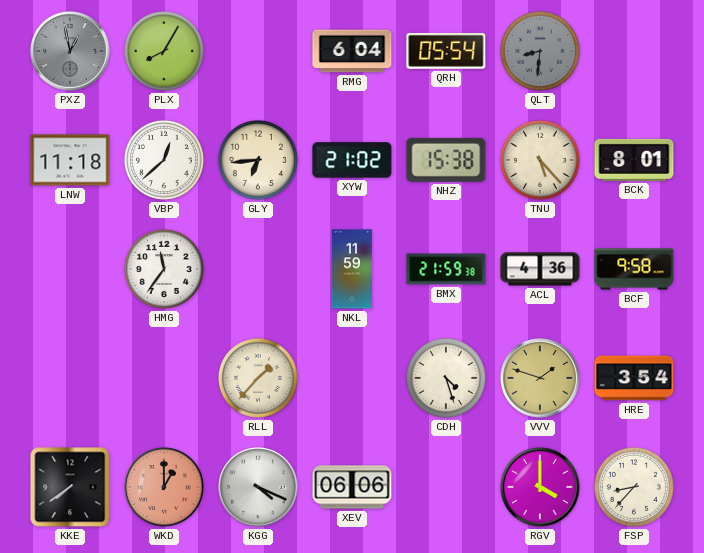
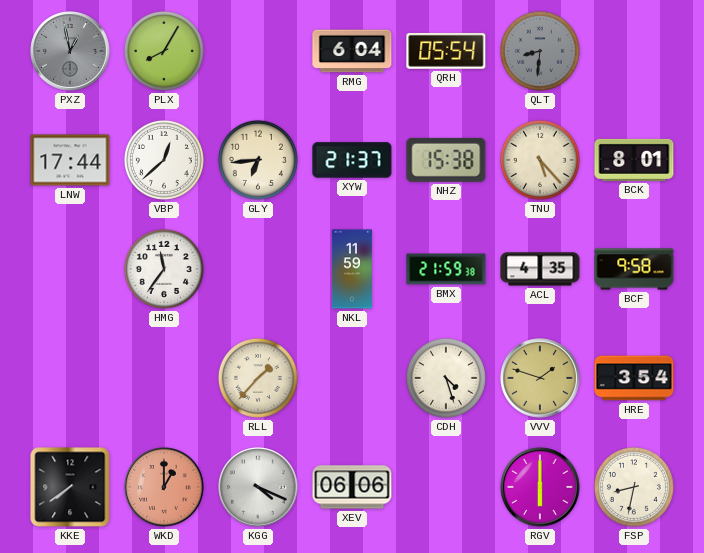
LNW: 11:18 -> 17:44 (70, 160)
XYW: 21:02 -> 21:37 (352, 160)
ACL: 4:36 -> 4:35 (540, 269)
RGV: 4:00 -> 6:00 (540, 487)
FSP: 8:37 -> 8:32 (634, 487)
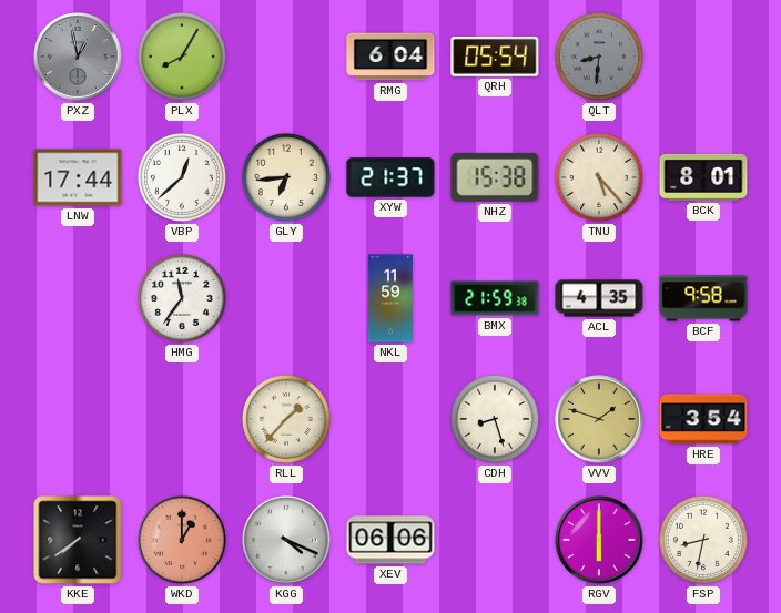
CDH: 4:27 -> 8:27 (495, 419)
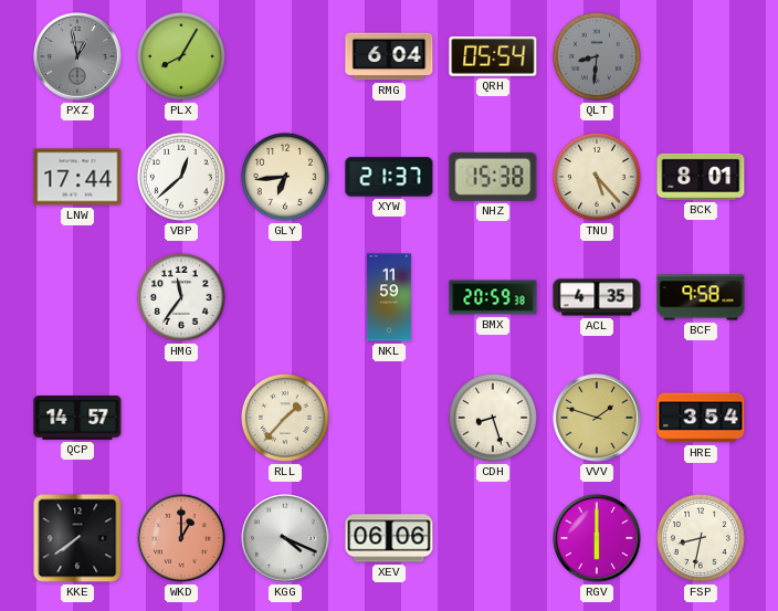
BMX: 21:59 -> 20:59 (493, 297)
QCP: none -> 14:57 (77, 419)
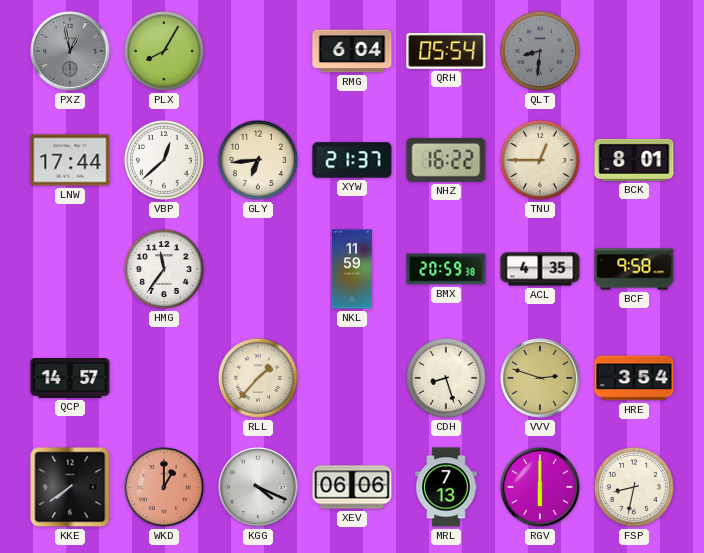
NHZ: 15:38 -> 16:22 (446, 160)
TNU: 5:23 -> 12:45 (540, 160)
VVV: 1:48 -> 2:48 (540, 378)
MRL: none -> 7:13 (446, 487)
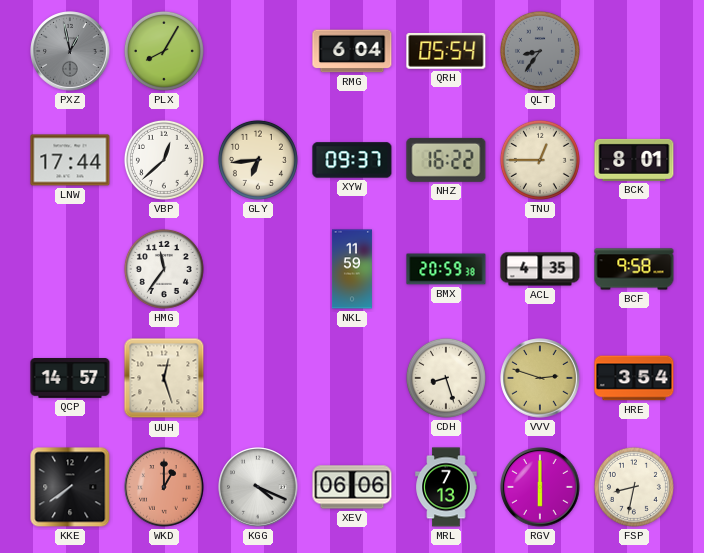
QLT: 8:31 -> 8:36 (540, 51)
XYW: 21:37 -> 09:37 (352, 160)
UUH: none -> 12:27 (164, 378)
RLL: 1:37 -> none (258, 378)
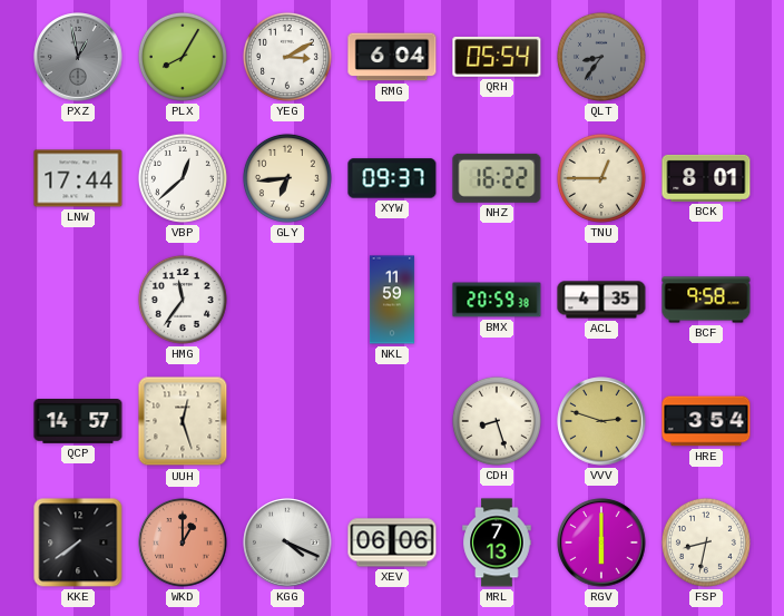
YEG: none -> 3:10 (287, 57)
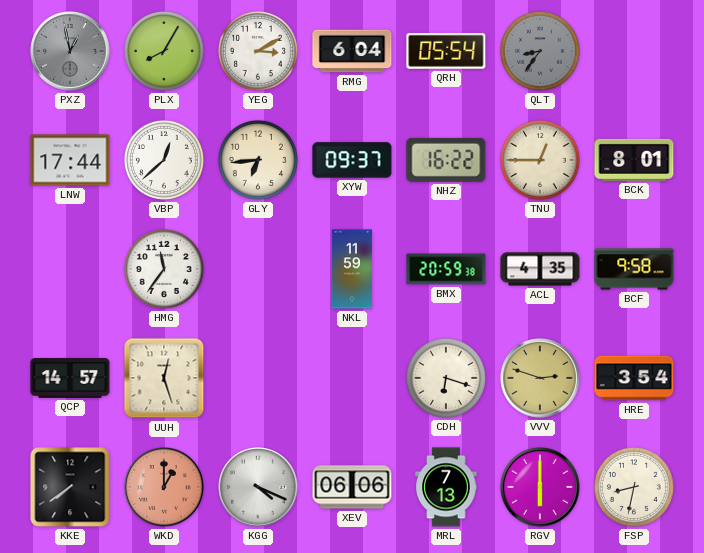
CDH: 8:27 -> 6:18 (446, 378)
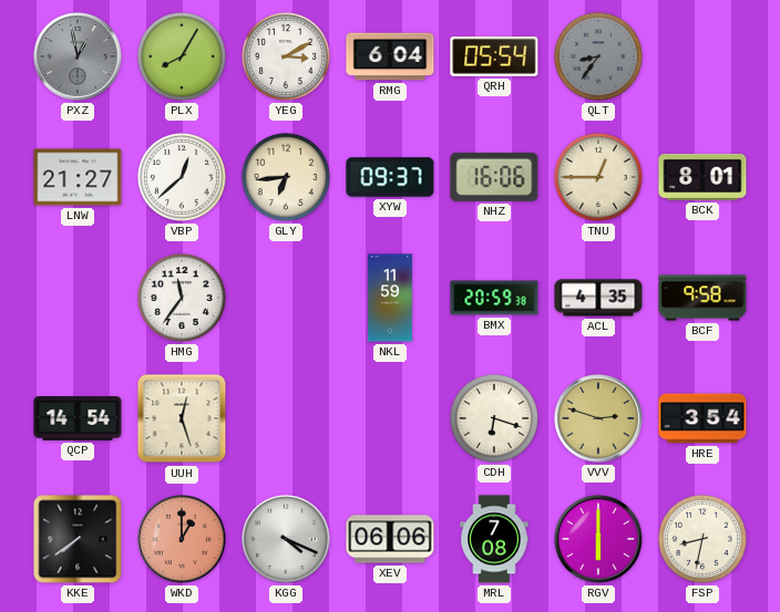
LNW: 17:44 -> 21:27 (78, 177)
NHZ: 16:22 -> 16:06 (494, 177)
QCP: 14:57 -> 14:54 (78, 419)
MRL: 7:13 -> 7:08 (494, 539)
